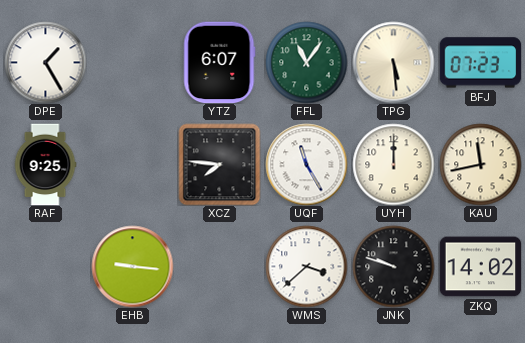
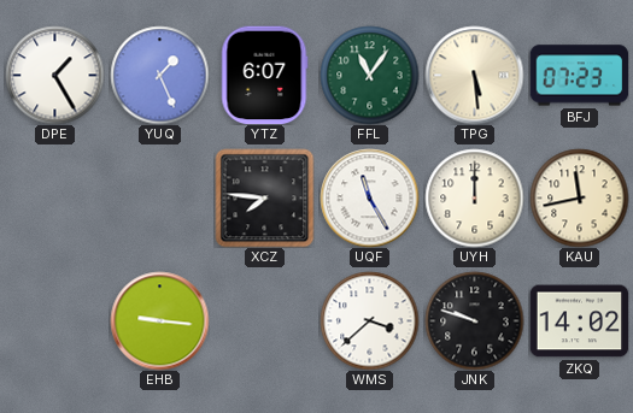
YUQ: none -> 1:26 (159, 75)
RAF: 9:25 -> none (45, 164)
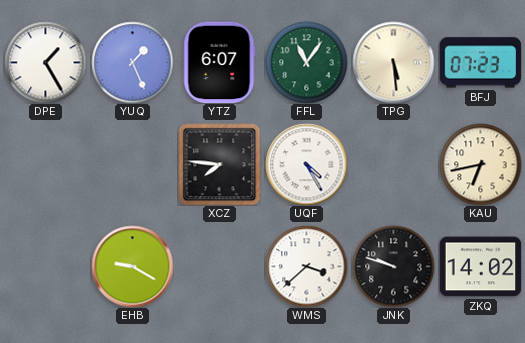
UQF: 11:25 -> 4:25 (306, 164)
UYH: 12:00 -> none (474, 197)
KAU: 11:43 -> 6:43 (480, 164)
EHB: 9:16 -> 9:20 (132, 266)
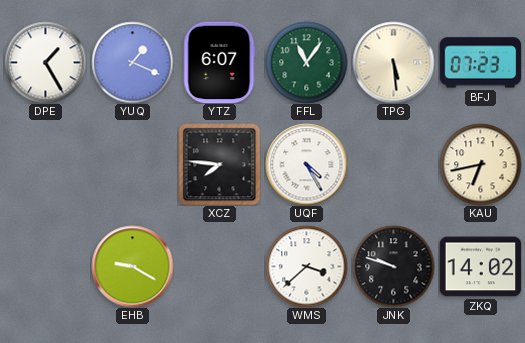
YUQ: 1:26 -> 1:19 (132, 62)
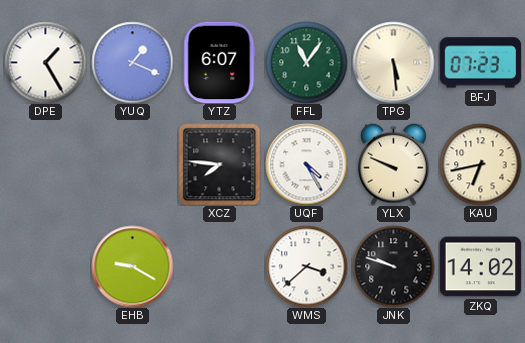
YLX: none -> 9:49 (394, 164)
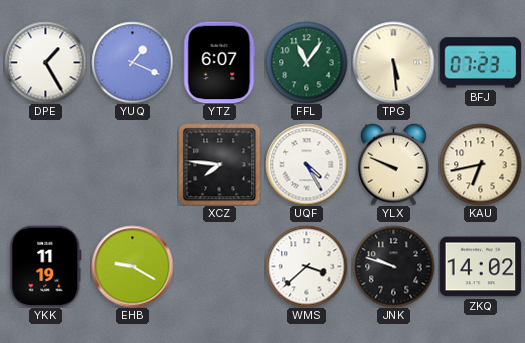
YKK: none -> 11:19 (46, 266)
